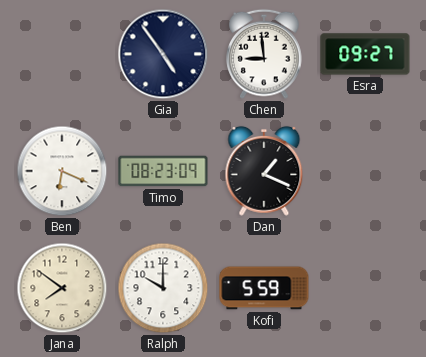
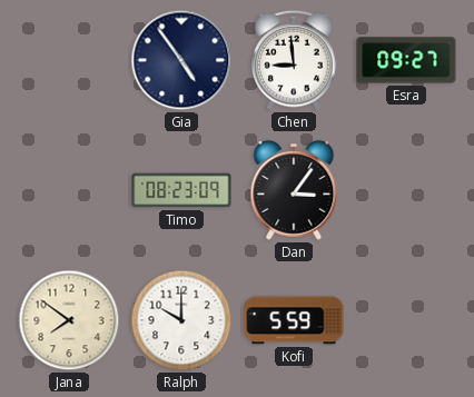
Ben: 6:19 -> none (62, 171)
Dan: 1:19 -> 3:06 (294, 190)
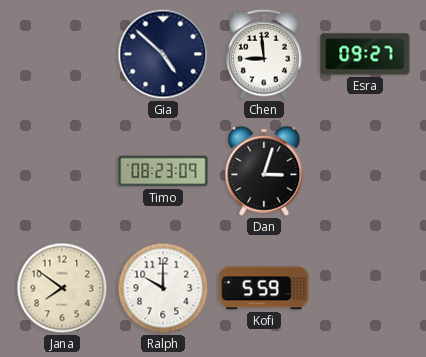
Gia: 4:54 -> 4:52 (163, 54)
Dan: 3:06 -> 3:03 (264, 171)
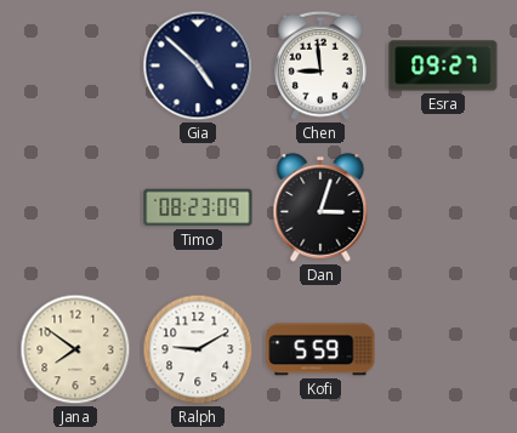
Ralph: 10:00 -> 9:10 (198, 349)
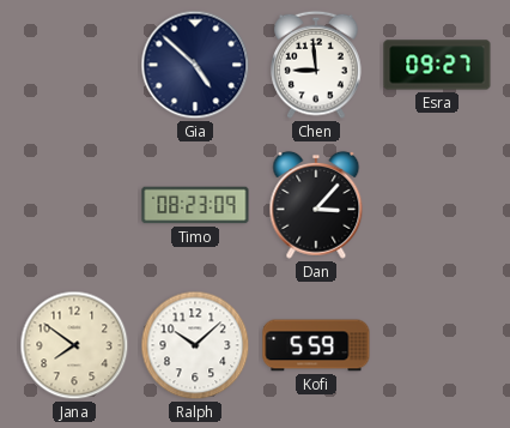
Dan: 3:03 -> 3:07 (316, 205)
Ralph: 9:10 -> 10:08 (195, 345)
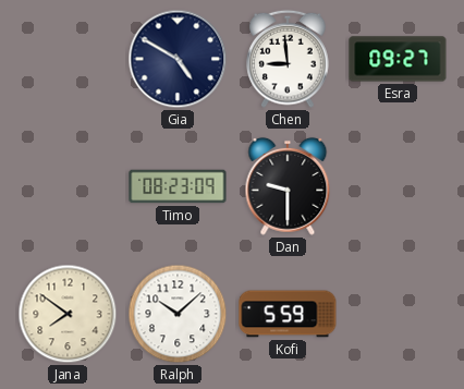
Gia: 4:52 -> 4:50 (178, 59)
Dan: 3:07 -> 9:30 (288, 186)
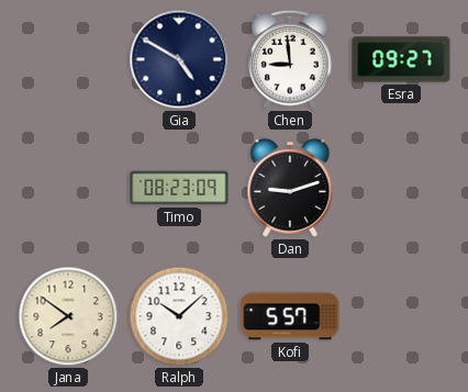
Dan: 9:30 -> 9:12 (290, 188)
Kofi: 5:59 -> 5:57 (290, 316)
